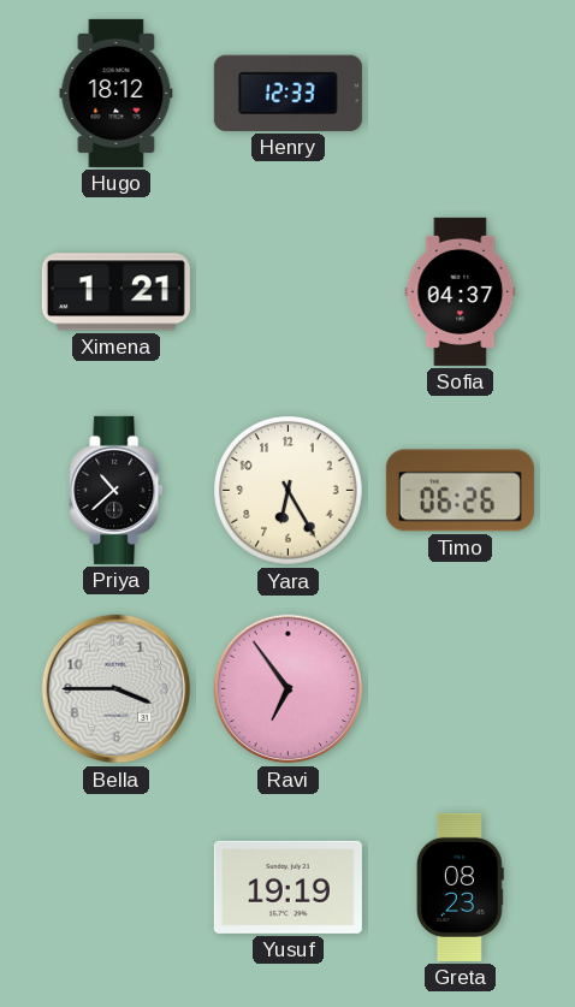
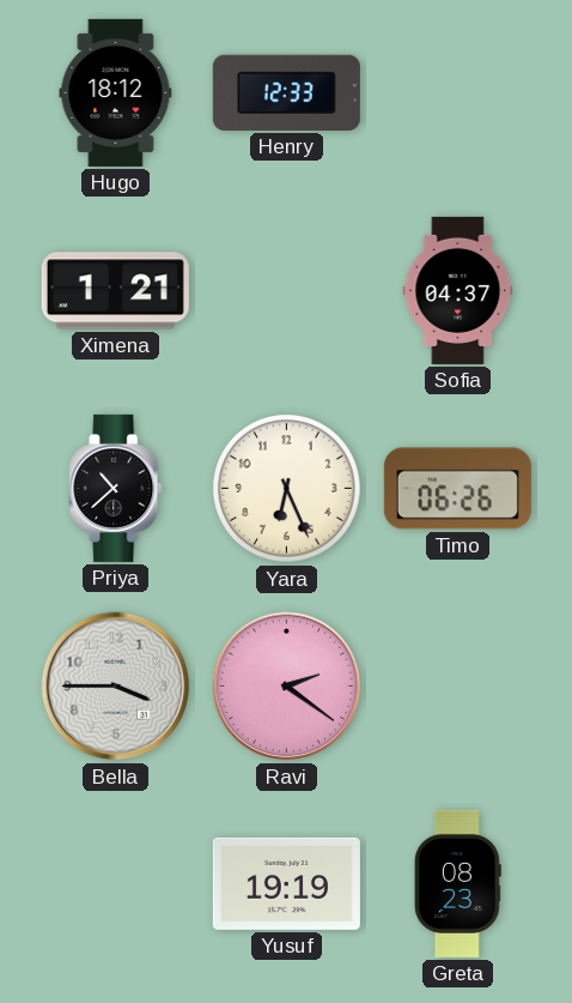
Yara: 6:25 -> 6:26 (287, 489)
Ravi: 6:54 -> 2:21 (287, 687)
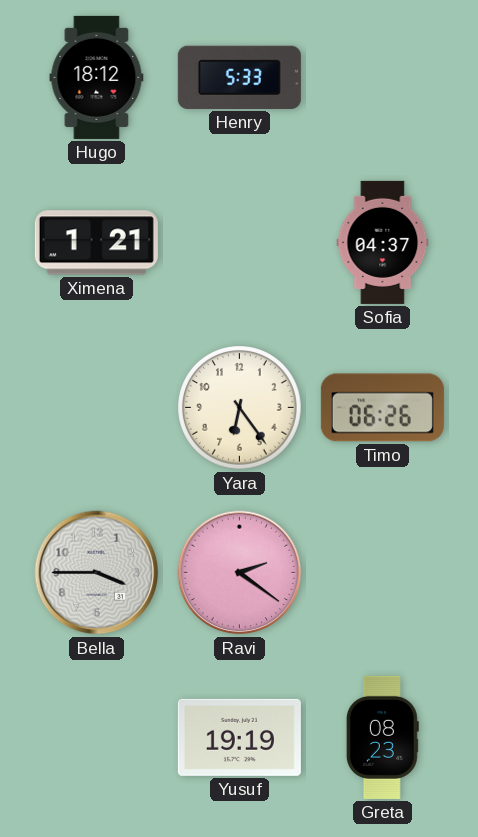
Henry: 12:33 -> 5:33 (239, 77)
Priya: 10:38 -> none (116, 488)
Yara: 6:26 -> 6:24 (240, 408)
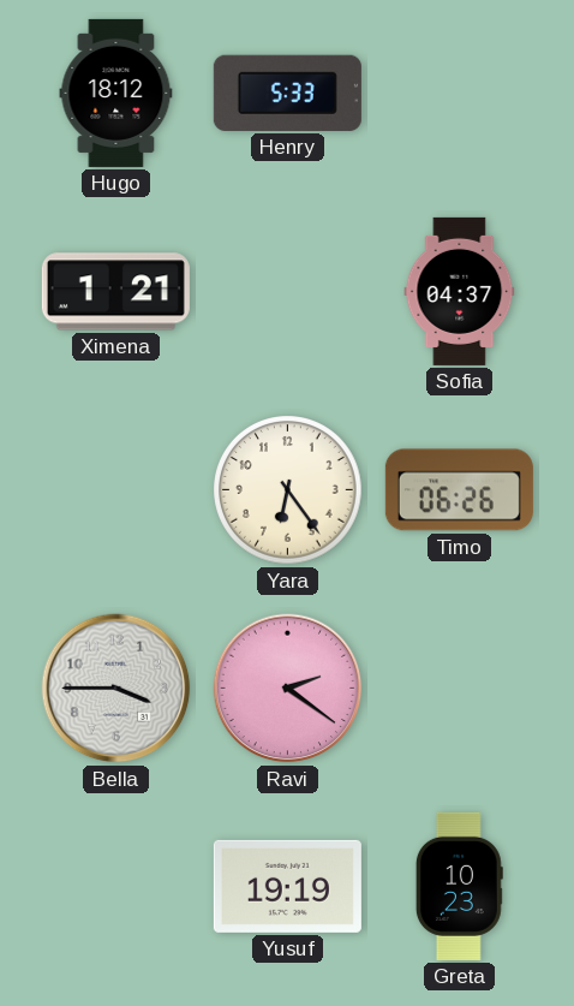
Greta: 08:23 -> 10:23 (459, 886)
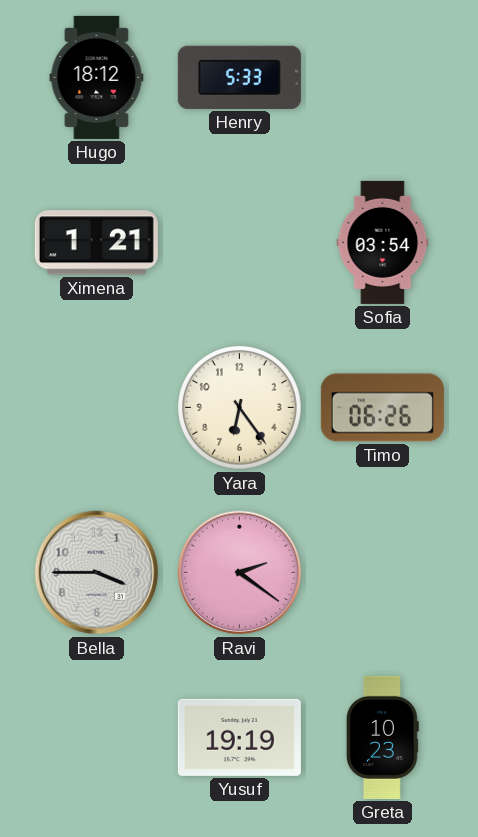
Sofia: 04:37 -> 03:54 (383, 242)
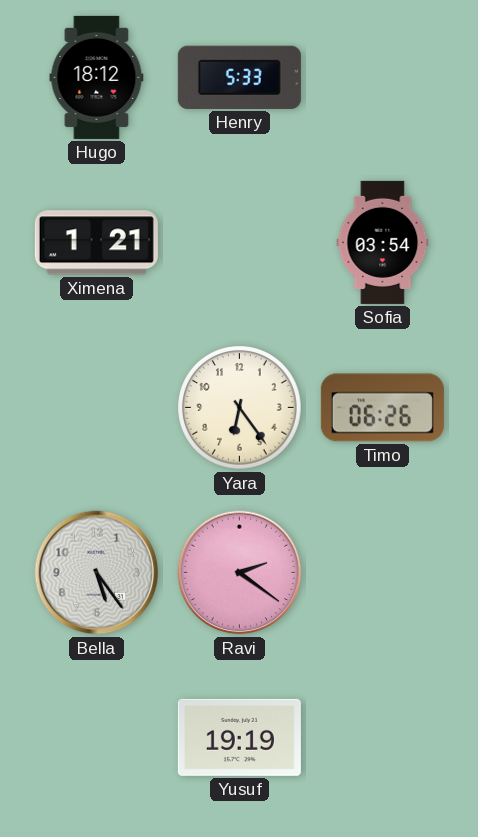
Bella: 3:45 -> 5:24 (97, 573)
Greta: 10:23 -> none (382, 737)
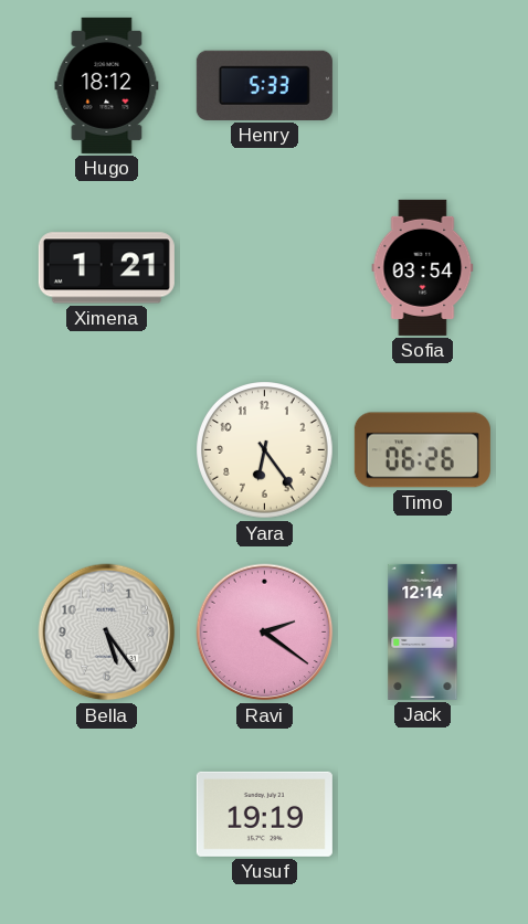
Jack: none -> 12:14 (423, 631)
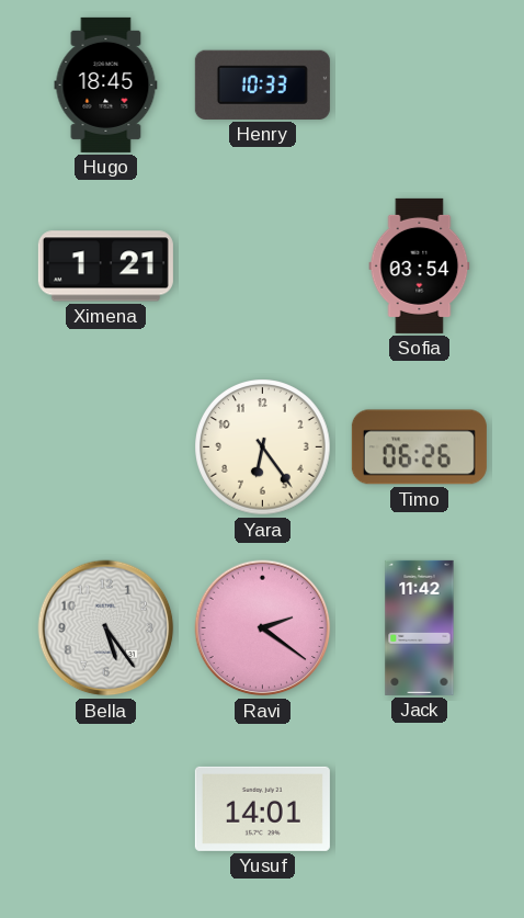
Hugo: 18:12 -> 18:45 (106, 84)
Henry: 5:33 -> 10:33 (262, 84)
Jack: 12:14 -> 11:42 (420, 627)
Yusuf: 19:19 -> 14:01 (262, 808)
